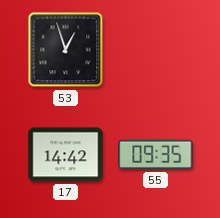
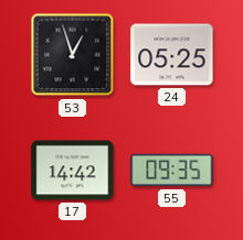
24: none -> 05:25 (172, 55)
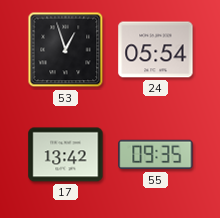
24: 05:25 -> 05:54 (156, 50)
17: 14:42 -> 13:42 (66, 155)
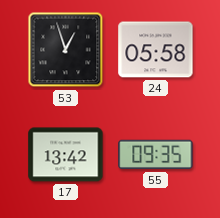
24: 05:54 -> 05:58 (156, 50)
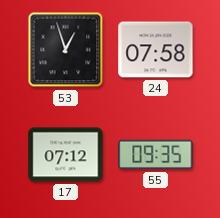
24: 05:58 -> 07:58 (156, 50)
17: 13:42 -> 07:12 (66, 155)
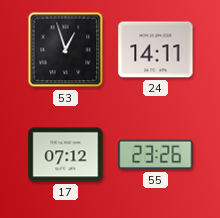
24: 07:58 -> 14:11 (156, 50)
55: 09:35 -> 23:26 (156, 155)
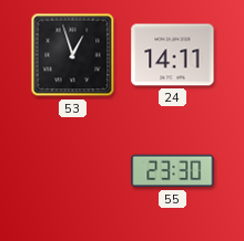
17: 07:12 -> none (66, 155)
55: 23:26 -> 23:30 (173, 171)
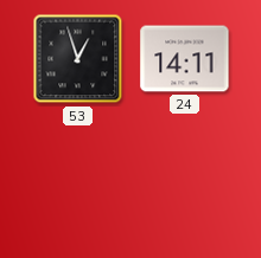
55: 23:30 -> none (173, 171)
